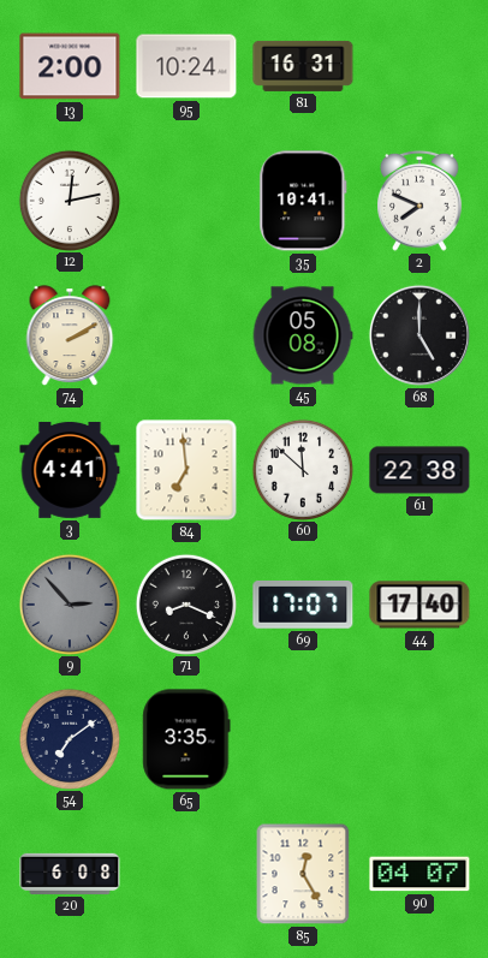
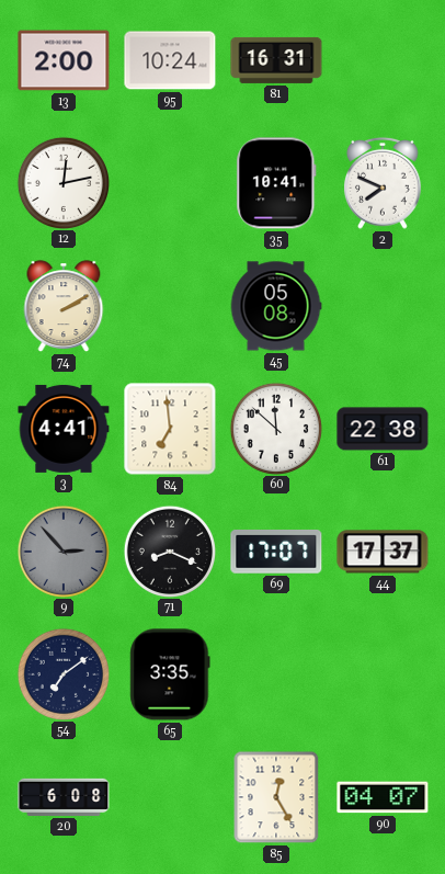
68: 5:00 -> none (419, 335)
44: 17:40 -> 17:37 (383, 552)
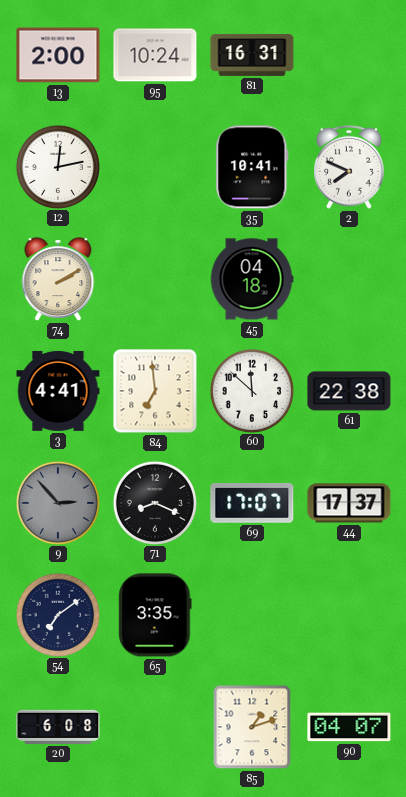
45: 05:08 -> 04:18 (252, 279)
85: 12:25 -> 1:12 (252, 727)
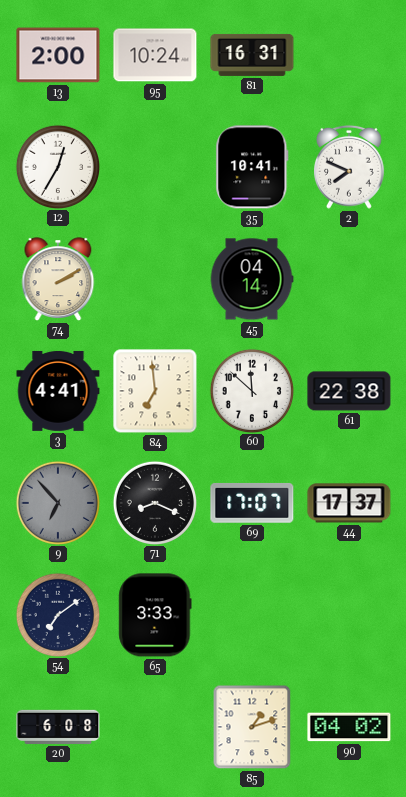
12: 12:13 -> 12:35 (57, 166)
45: 04:18 -> 04:14 (252, 279)
9: 2:53 -> 6:53 (57, 502)
65: 3:35 -> 3:33 (155, 615)
90: 04:07 -> 04:02 (349, 727)
